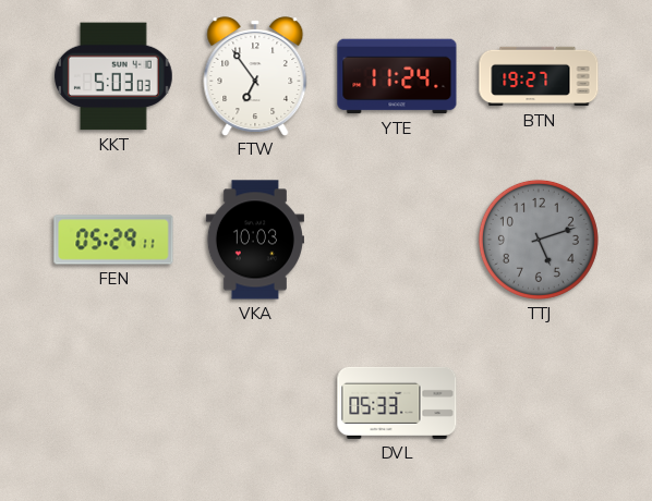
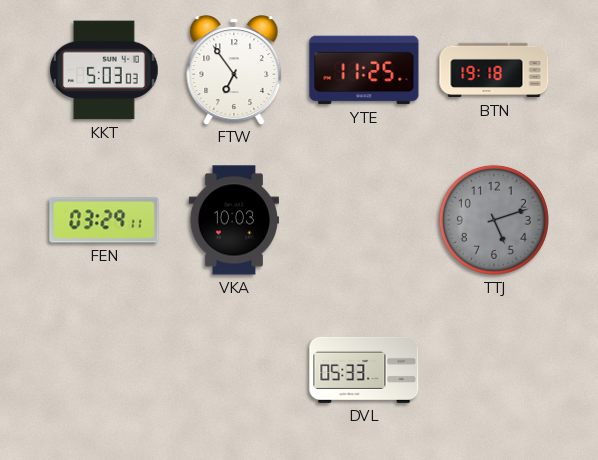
YTE: 11:24 -> 11:25 (364, 70)
BTN: 19:27 -> 19:18 (494, 70)
FEN: 05:29 -> 03:29 (104, 220)
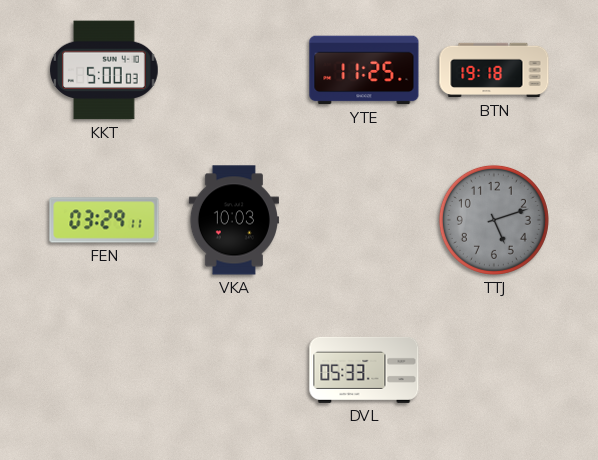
KKT: 5:03 -> 5:00 (105, 70)
FTW: 6:54 -> none (234, 70)
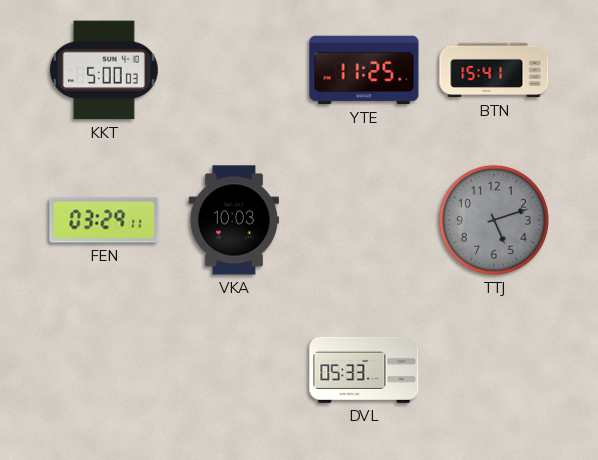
BTN: 19:18 -> 15:41 (494, 70)
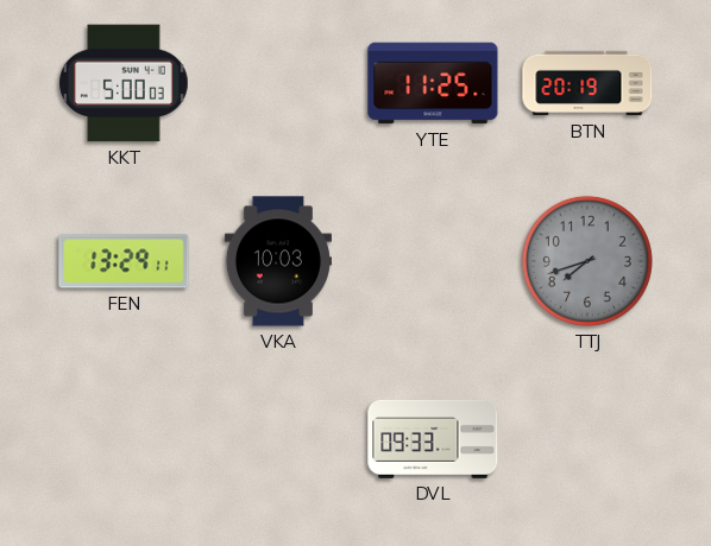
BTN: 15:41 -> 20:19 (587, 83)
FEN: 03:29 -> 13:29 (124, 261)
TTJ: 5:12 -> 7:42 (587, 261)
DVL: 05:33 -> 09:33 (433, 439)
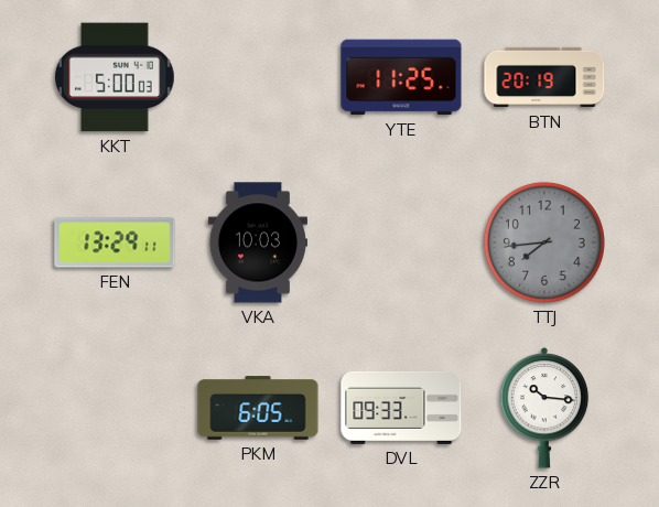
TTJ: 7:42 -> 7:44 (544, 242)
PKM: none -> 6:05 (258, 408)
ZZR: none -> 10:16 (544, 409)
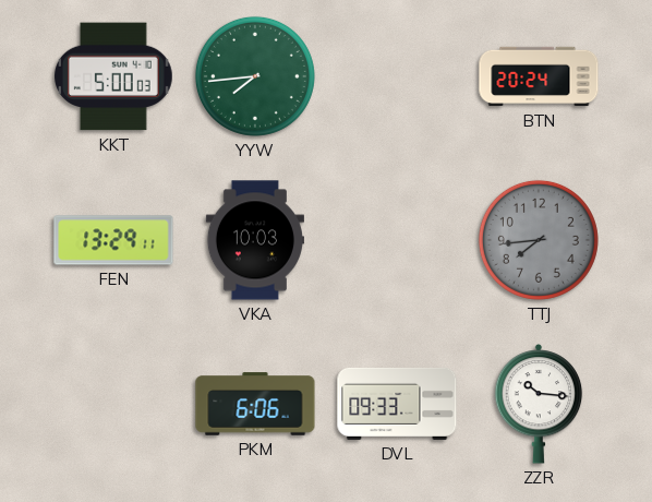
YYW: none -> 7:44 (255, 76)
YTE: 11:25 -> none (401, 77)
BTN: 20:19 -> 20:24 (539, 76)
PKM: 6:05 -> 6:06 (255, 404)
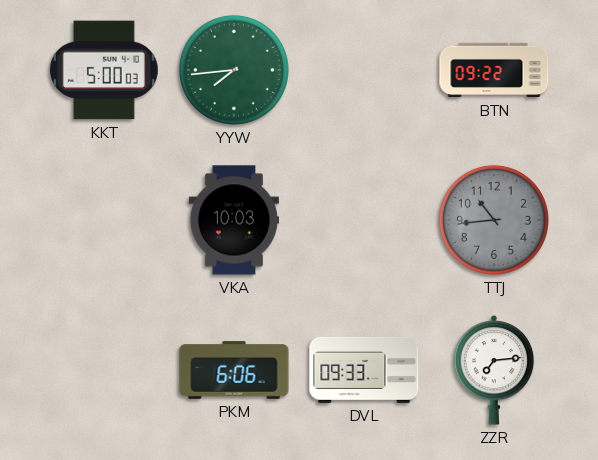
BTN: 20:24 -> 09:22 (494, 70)
FEN: 13:29 -> none (113, 240)
TTJ: 7:44 -> 10:44 (494, 220)
ZZR: 10:16 -> 7:14 (494, 371)
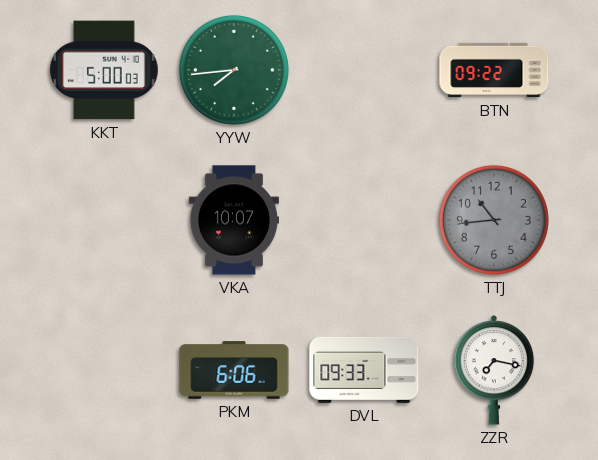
VKA: 10:03 -> 10:07 (234, 220)
ZZR: 7:14 -> 7:17 (494, 371)
